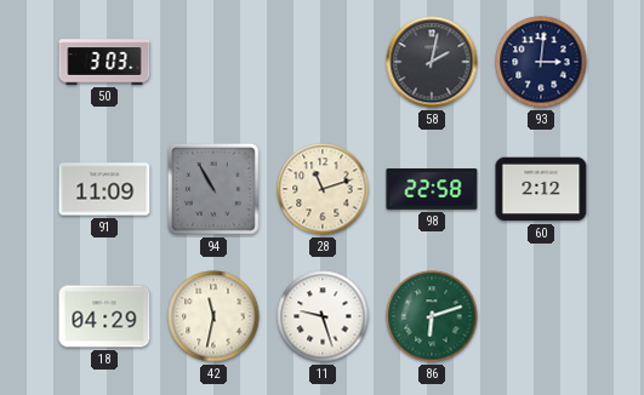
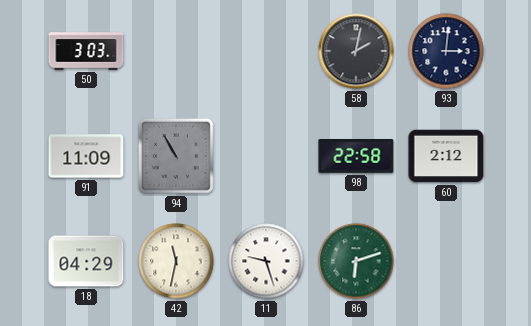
28: 11:12 -> none (323, 189)
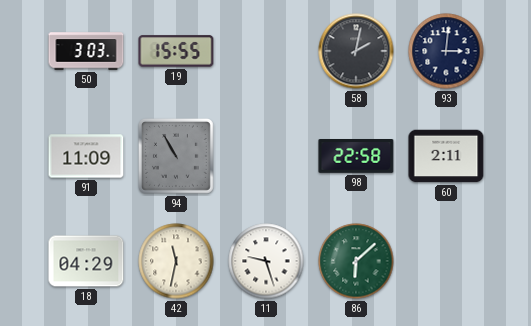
19: none -> 15:55 (176, 51)
60: 2:12 -> 2:11 (446, 156)
86: 6:12 -> 6:08 (356, 261)
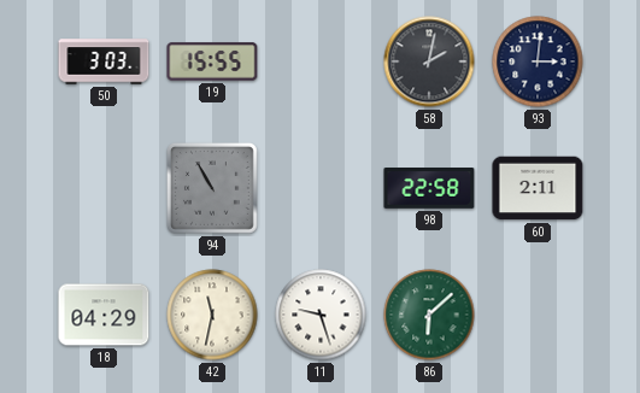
91: 11:09 -> none (86, 156)
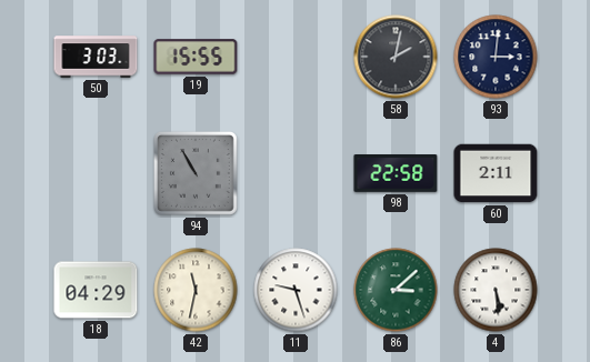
86: 6:08 -> 3:08 (396, 290)
4: none -> 5:29 (496, 290)
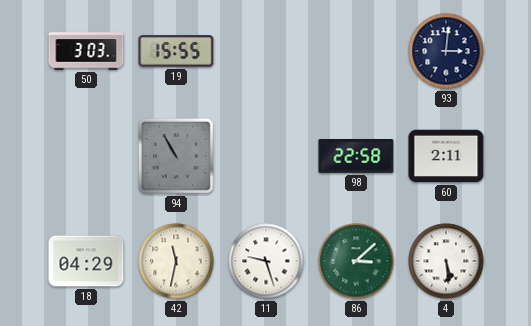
58: 2:02 -> none (396, 57)
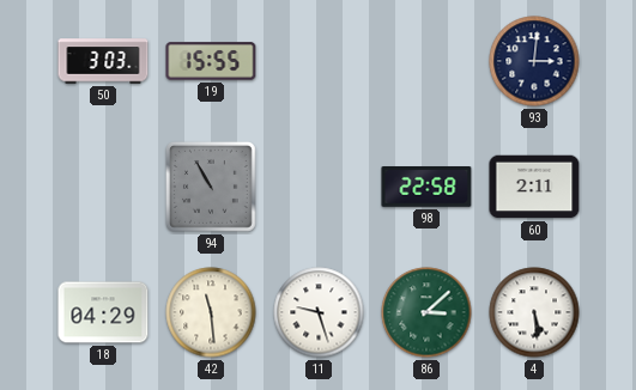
42: 11:32 -> 11:29 (211, 312)
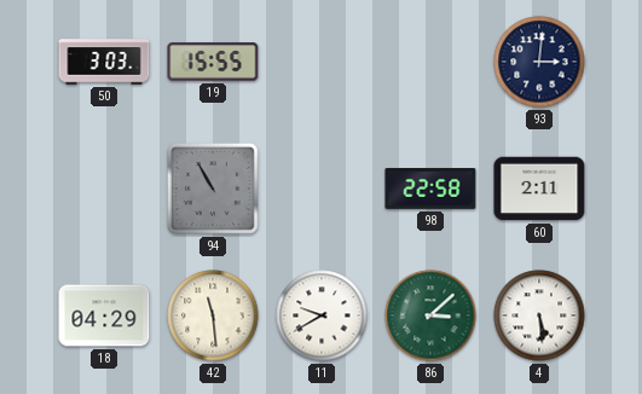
11: 9:27 -> 9:40 (322, 315)
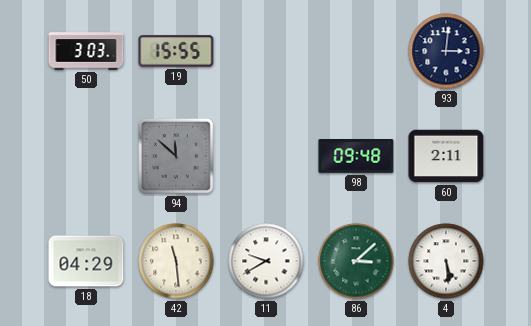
94: 10:55 -> 11:52 (176, 156)
98: 22:58 -> 09:48 (356, 157)
